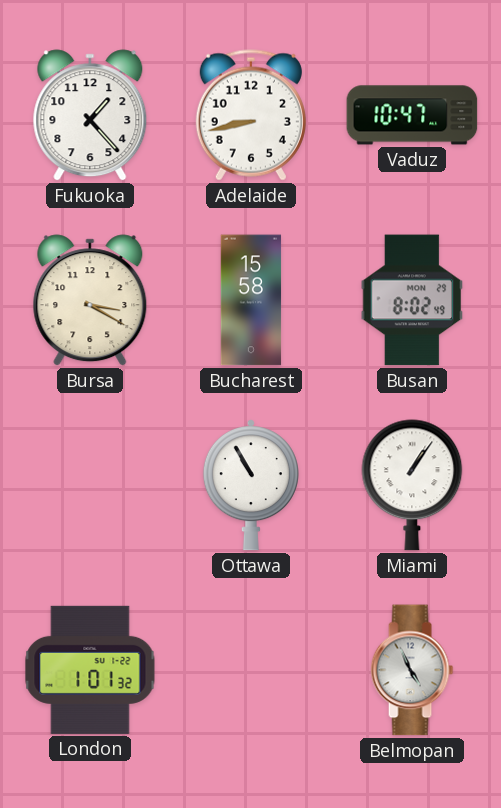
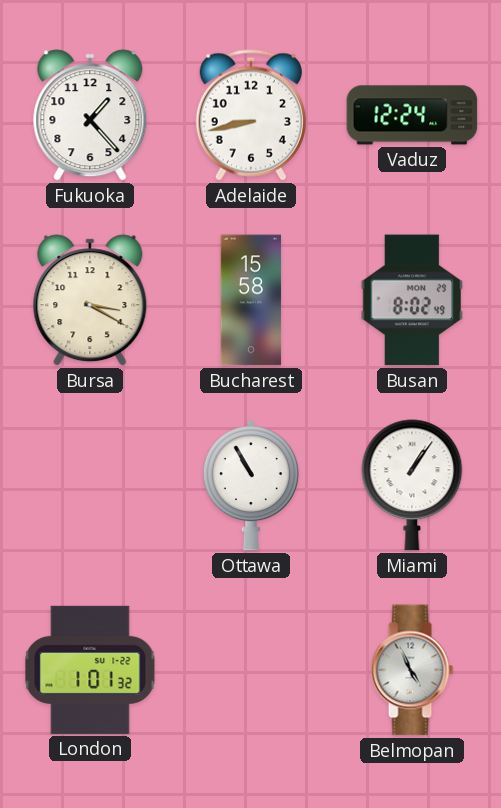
Vaduz: 10:47 -> 12:24 (412, 115)
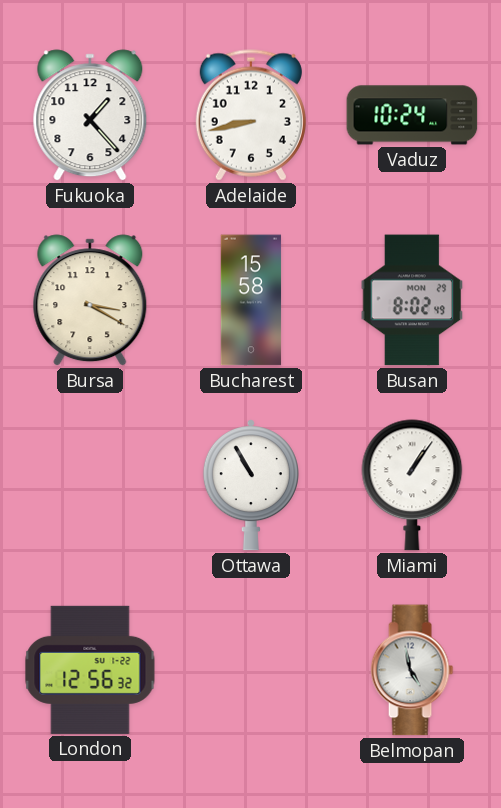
Vaduz: 12:24 -> 10:24 (412, 115)
London: 1:01 -> 12:56 (90, 670)
Belmopan: 4:56 -> 4:58 (412, 670)
